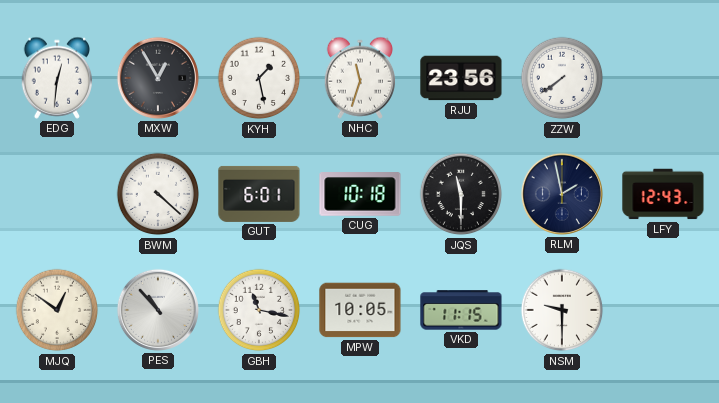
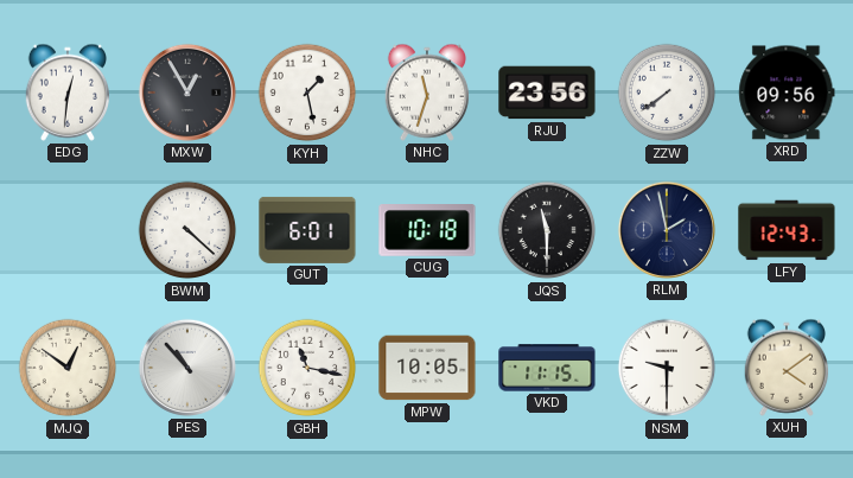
XRD: none -> 09:56 (787, 93)
XUH: none -> 4:09 (785, 368)
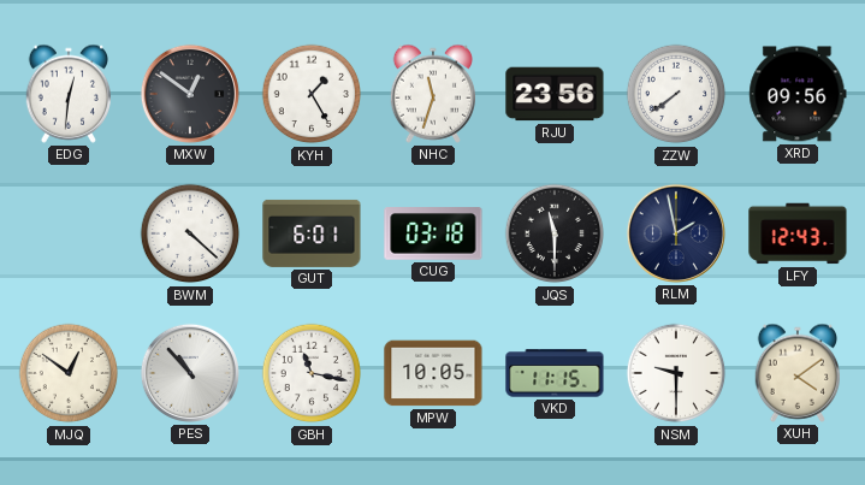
MXW: 12:55 -> 12:51 (190, 94)
KYH: 1:28 -> 1:25 (312, 94)
CUG: 10:18 -> 03:18 (433, 233)
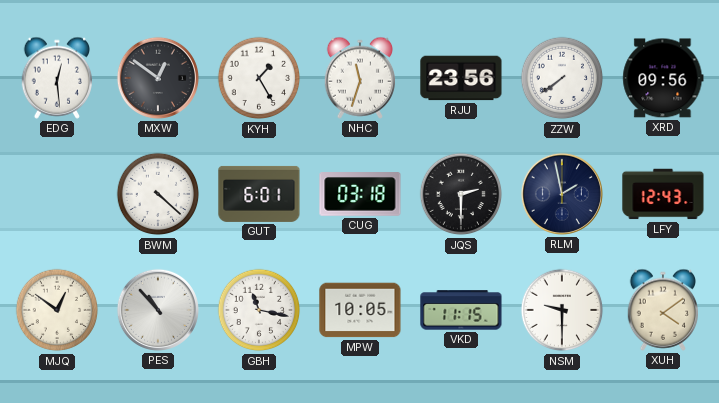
EDG: 12:31 -> 12:29 (56, 78)
JQS: 11:30 -> 2:30 (461, 194)
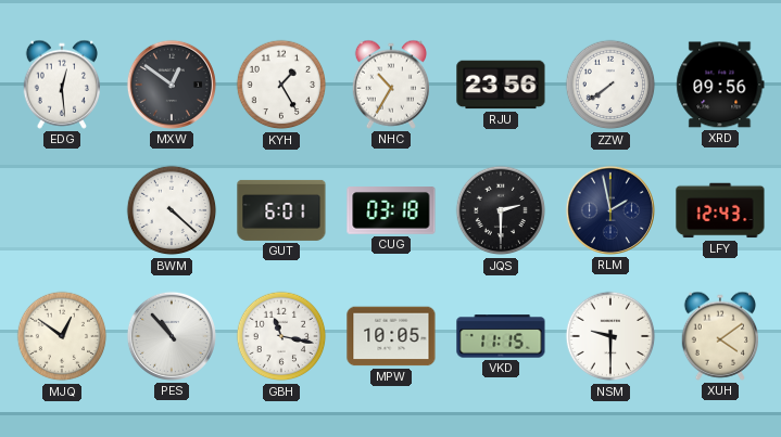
NHC: 11:33 -> 10:35 (390, 85)
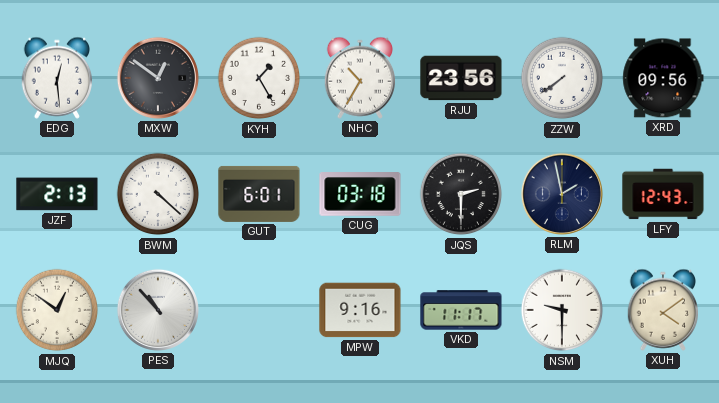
JZF: none -> 2:13 (57, 194)
GBH: 11:17 -> none (281, 336)
MPW: 10:05 -> 9:16 (360, 310)
VKD: 11:15 -> 11:17 (461, 310)
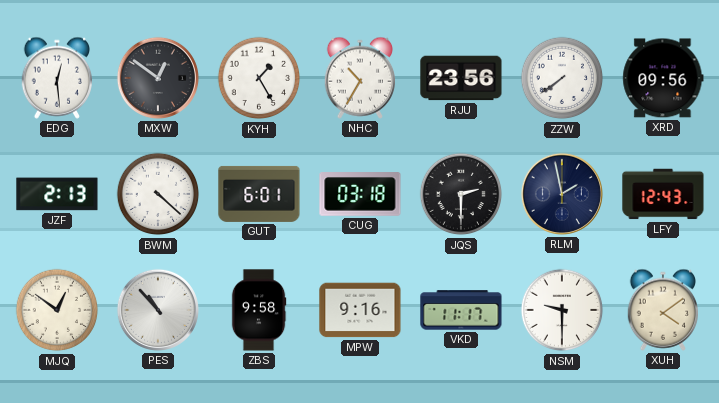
ZBS: none -> 9:58 (259, 310)
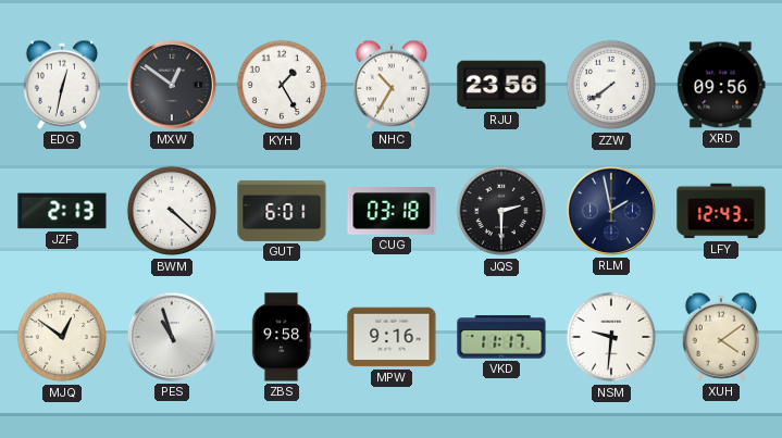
EDG: 12:29 -> 12:32 (61, 85)
PES: 10:53 -> 10:57 (172, 337)
NSM: 9:30 -> 9:31 (611, 337)
